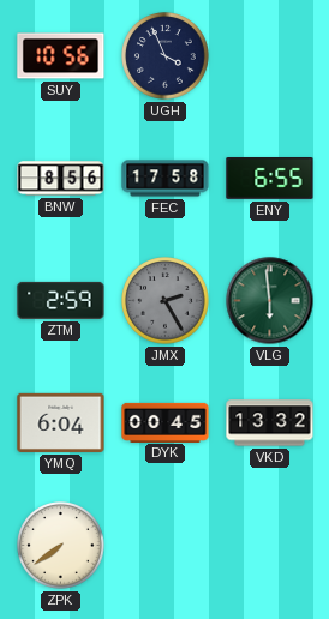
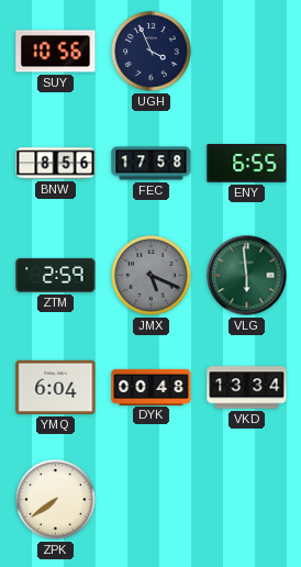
JMX: 2:25 -> 5:19 (152, 276)
DYK: 00:45 -> 00:48 (152, 387)
VKD: 13:32 -> 13:34 (247, 388)
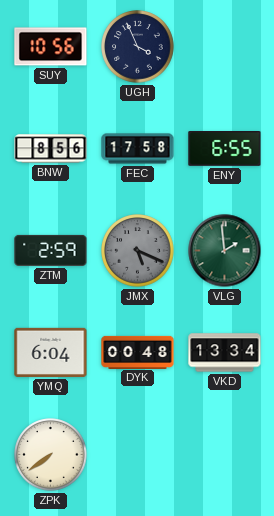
VLG: 5:59 -> 1:59 (225, 251)
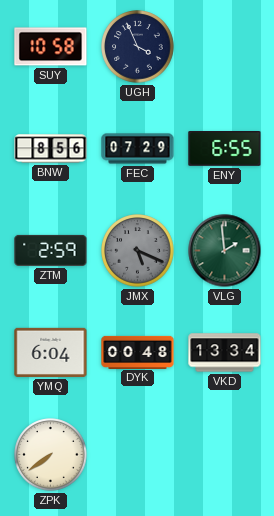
SUY: 10:56 -> 10:58 (51, 47)
FEC: 17:58 -> 07:29 (138, 149)
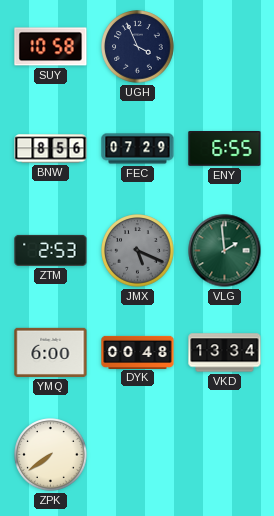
ZTM: 2:59 -> 2:53 (51, 250)
YMQ: 6:04 -> 6:00 (51, 352)
